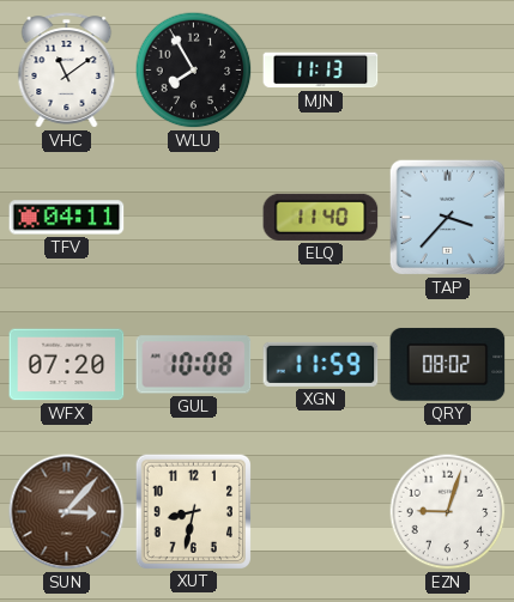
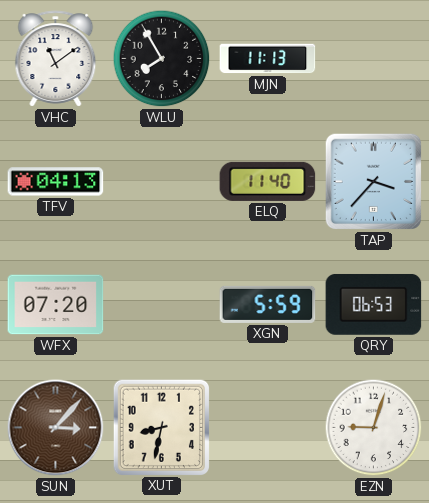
TFV: 04:11 -> 04:13 (56, 182)
GUL: 10:08 -> none (194, 365)
XGN: 11:59 -> 5:59 (268, 304)
QRY: 08:02 -> 06:53 (374, 304)
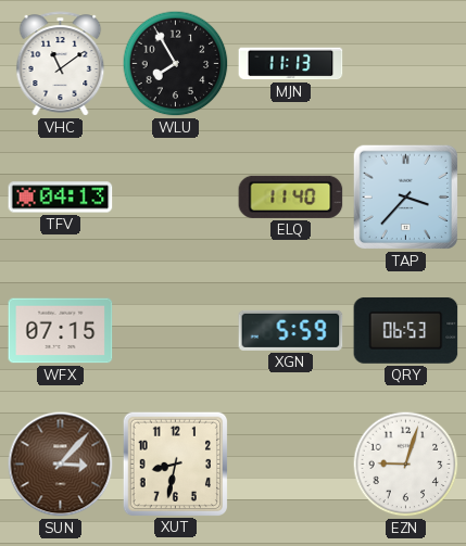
WFX: 07:20 -> 07:15 (61, 331)
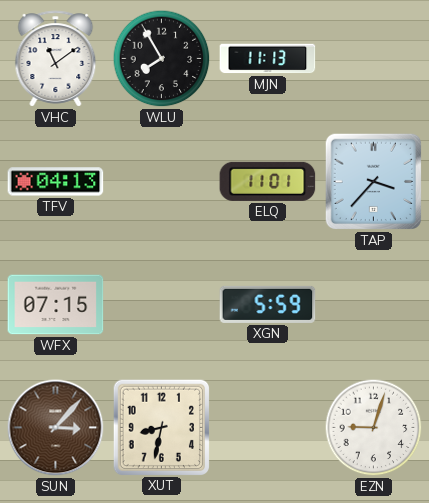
ELQ: 11:40 -> 11:01 (268, 181)
QRY: 06:53 -> none (406, 330)
